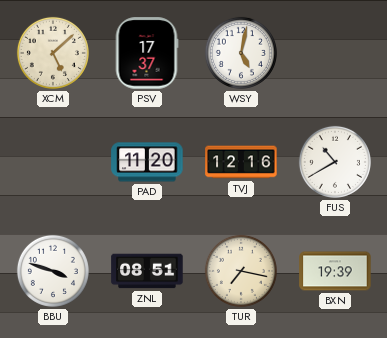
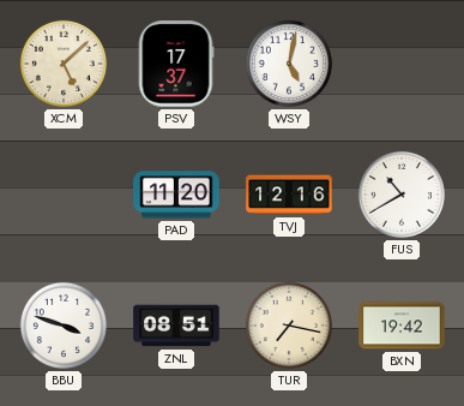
BXN: 19:39 -> 19:42 (402, 326)
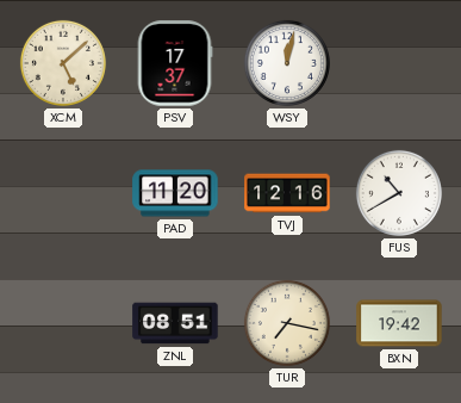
WSY: 5:02 -> 12:02 (287, 63)
BBU: 3:48 -> none (64, 326)
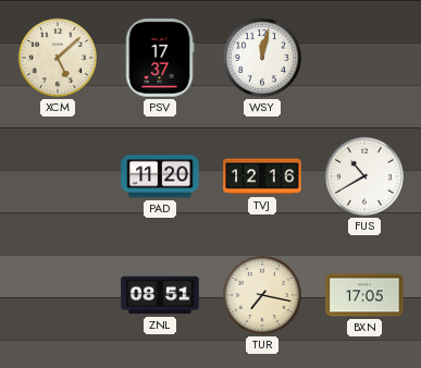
BXN: 19:42 -> 17:05 (364, 295)
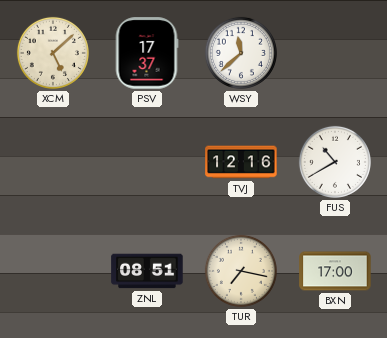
WSY: 12:02 -> 11:38 (241, 53)
PAD: 11:20 -> none (160, 176)
BXN: 17:05 -> 17:00 (335, 271)
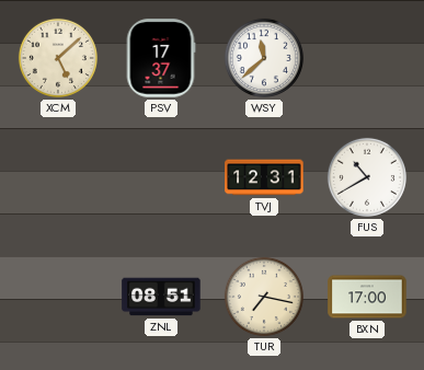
TVJ: 12:16 -> 12:31 (264, 177)
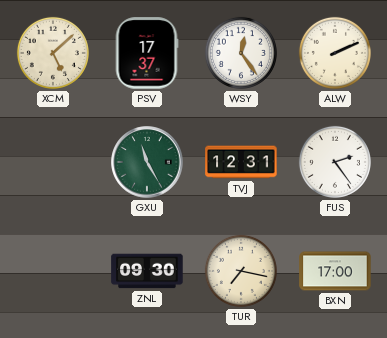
WSY: 11:38 -> 12:24 (241, 53)
ALW: none -> 2:11 (335, 53)
GXU: none -> 11:25 (147, 162)
FUS: 10:40 -> 2:24 (335, 162)
ZNL: 08:51 -> 09:30 (147, 271)
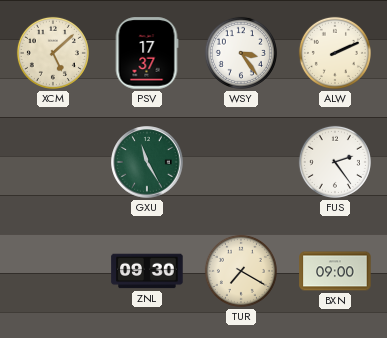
WSY: 12:24 -> 3:24 (241, 53)
TVJ: 12:31 -> none (241, 162)
TUR: 7:17 -> 7:20 (241, 271)
BXN: 17:00 -> 09:00 (335, 271)
